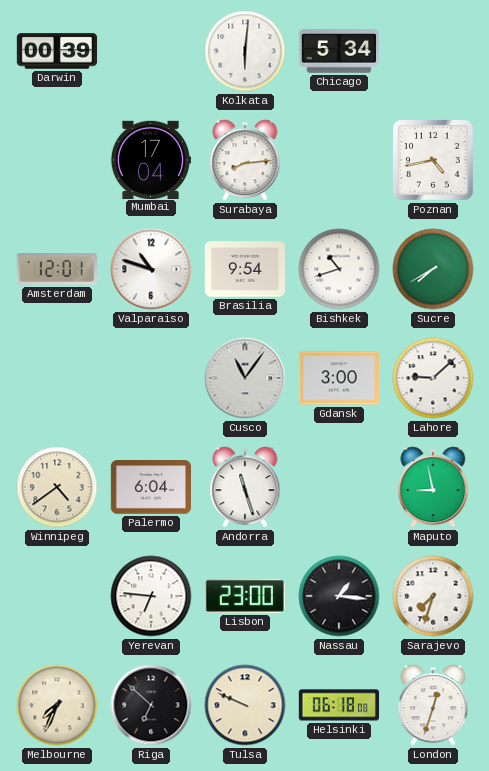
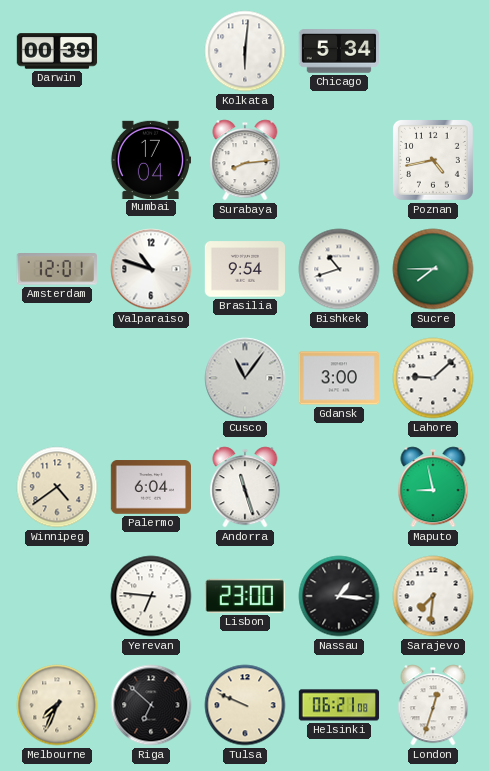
Sucre: 7:40 -> 7:45 (433, 269)
Sarajevo: 7:33 -> 7:31 (433, 596)
Helsinki: 06:18 -> 06:21 (339, 705)
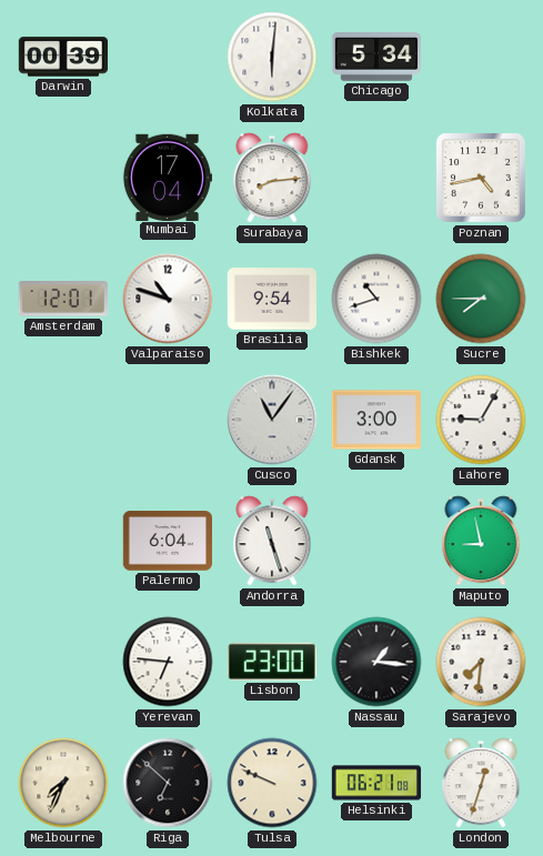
Lahore: 9:08 -> 9:05 (481, 420)
Winnipeg: 4:39 -> none (57, 487)
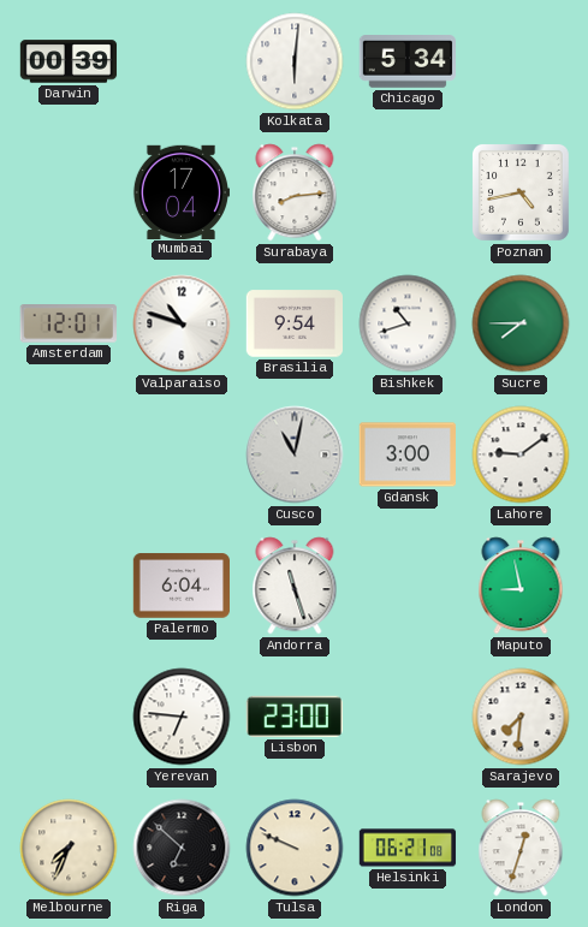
Cusco: 11:06 -> 11:02 (295, 454)
Lahore: 9:05 -> 9:09 (521, 454)
Nassau: 1:16 -> none (376, 662)
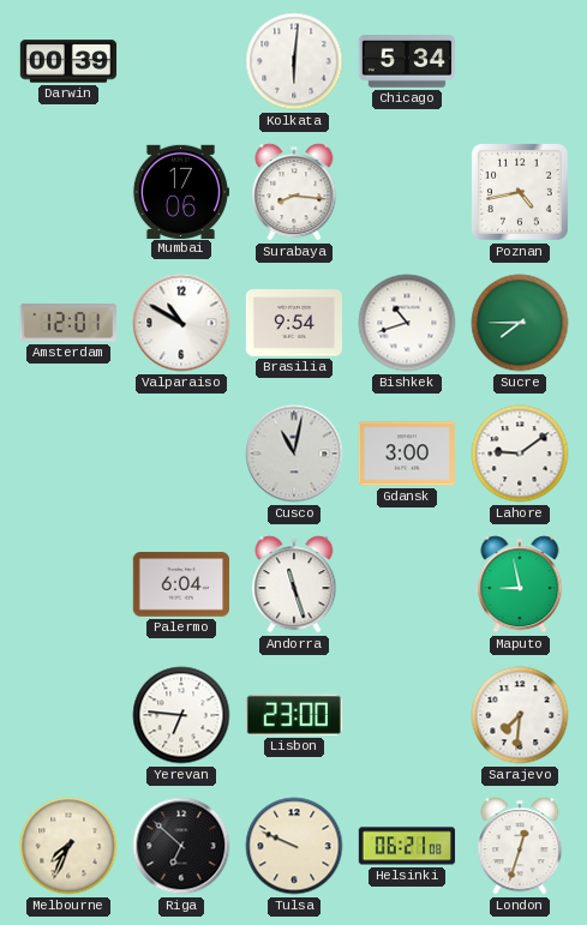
Mumbai: 17:04 -> 17:06 (180, 191)
Surabaya: 8:14 -> 8:16 (294, 192)
Valparaiso: 10:48 -> 10:50 (181, 323)
